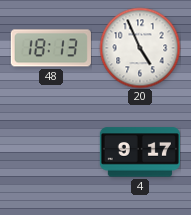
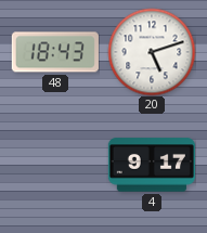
48: 18:13 -> 18:43 (55, 52)
20: 4:56 -> 5:12 (152, 52)
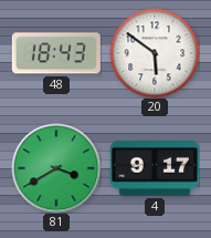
20: 5:12 -> 5:51 (155, 53)
81: none -> 3:40 (56, 168)
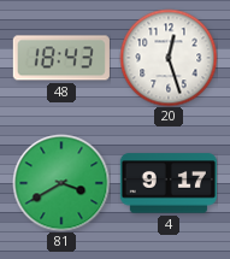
20: 5:51 -> 12:27 (169, 58)
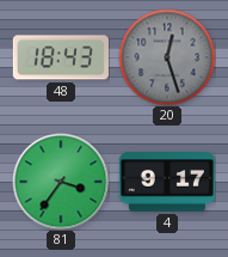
20 dial: white -> grey (167, 57)
81: 3:40 -> 3:36 (61, 182)
